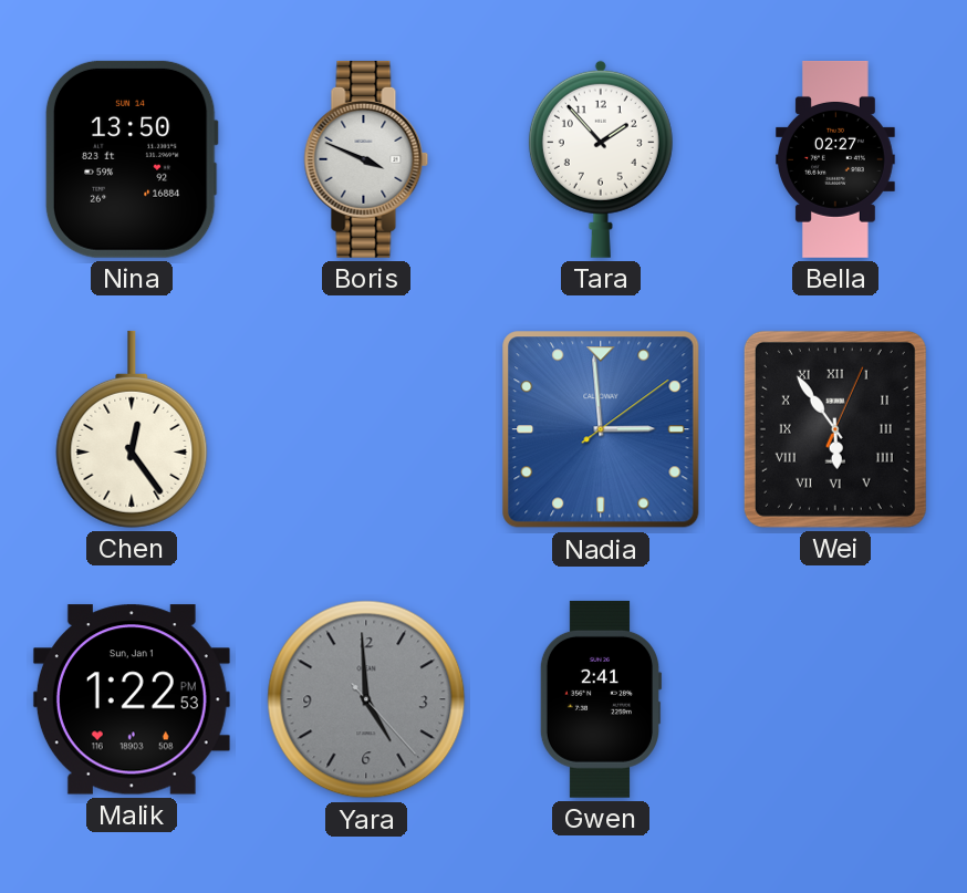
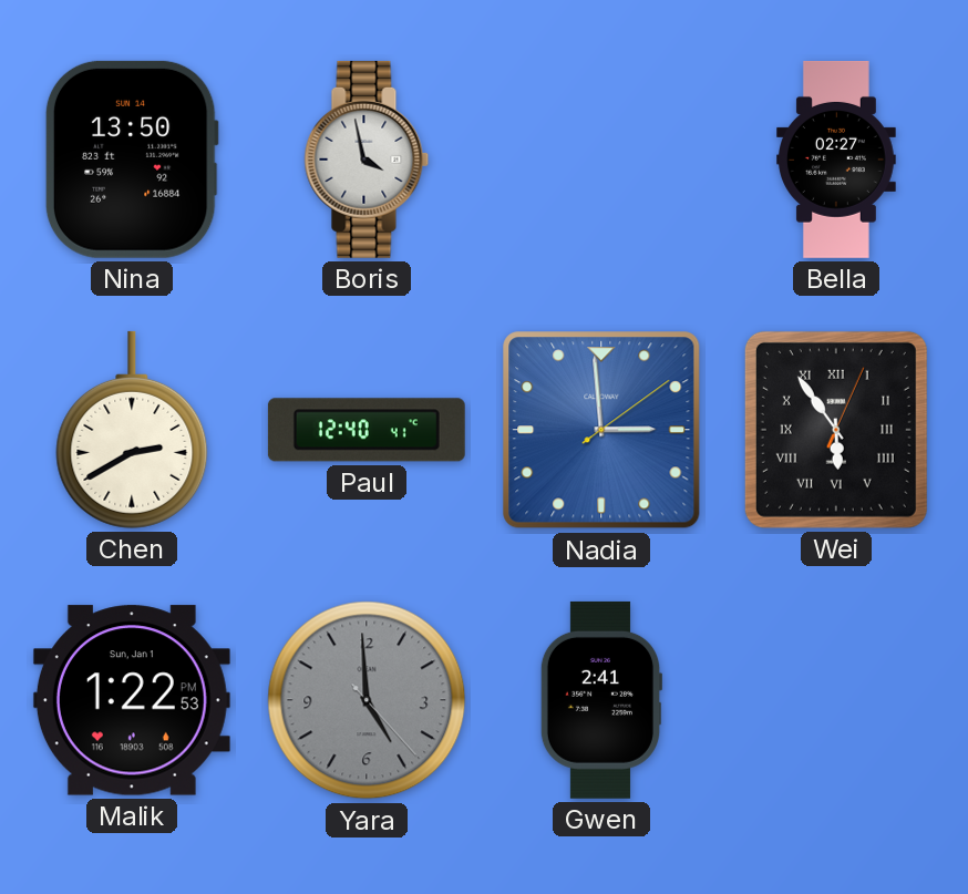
Boris: 3:49 -> 3:58 (367, 160)
Tara: 1:53 -> none (601, 159)
Chen: 12:24 -> 2:40 (132, 430)
Paul: none -> 12:40 (367, 430)
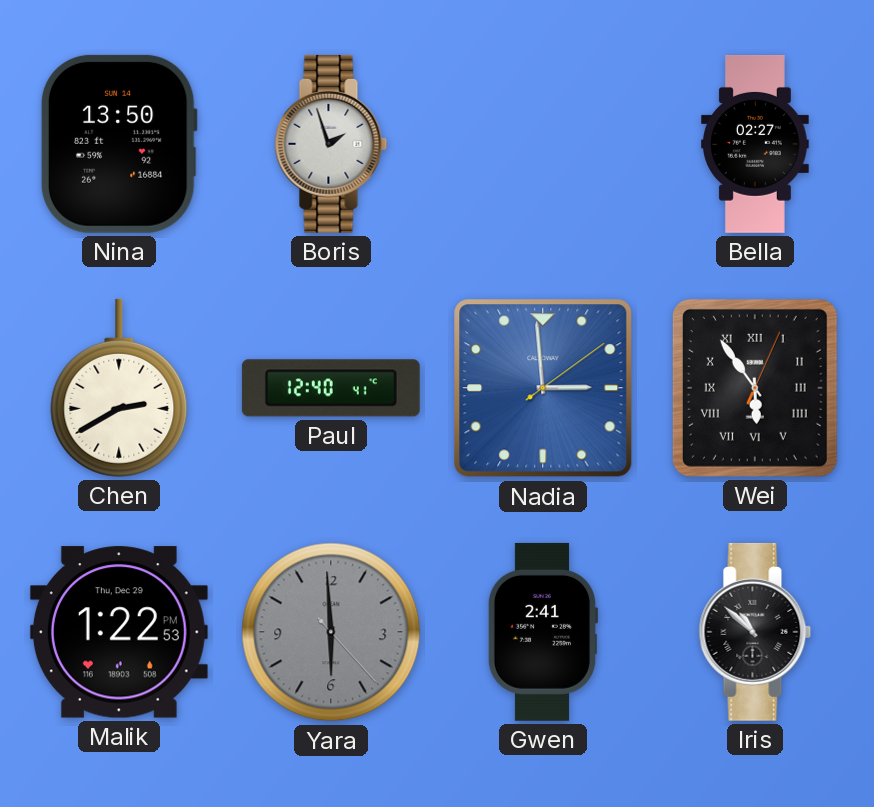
Boris: 3:58 -> 1:57 (331, 144)
Malik date: Sun, Jan 1 -> Thu, Dec 29 (119, 632)
Yara: 4:59 -> 5:59 (331, 632)
Iris: none -> 10:52 (755, 632)
